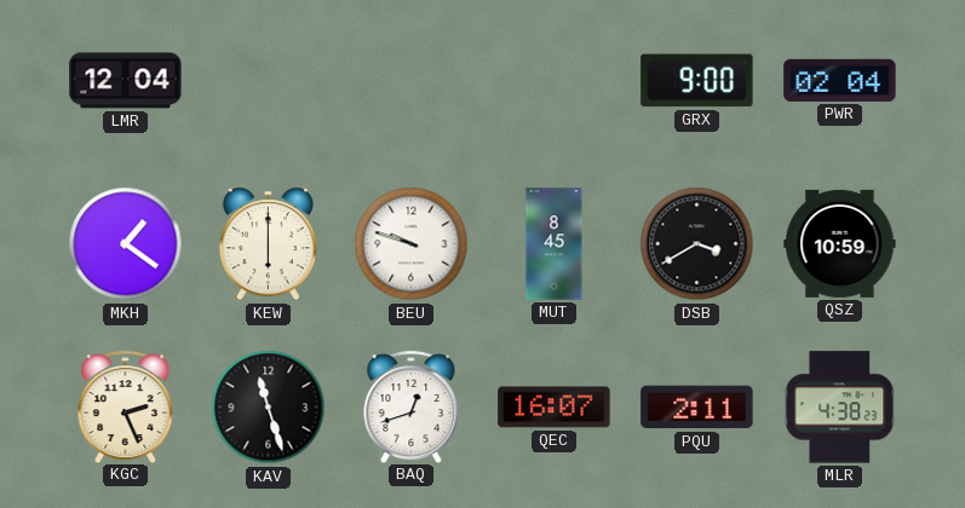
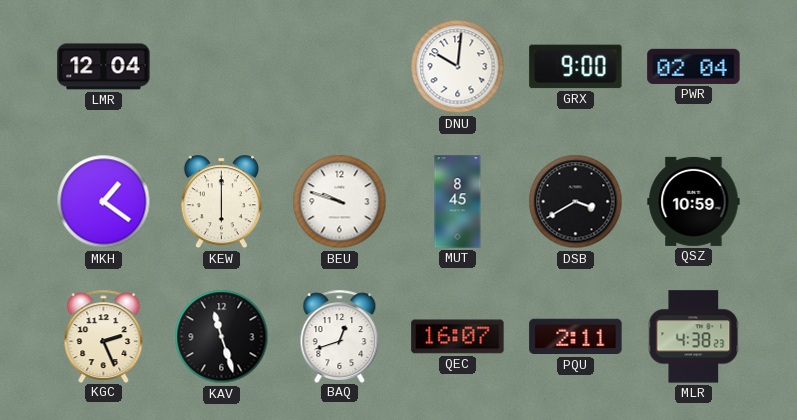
DNU: none -> 10:01 (458, 67)
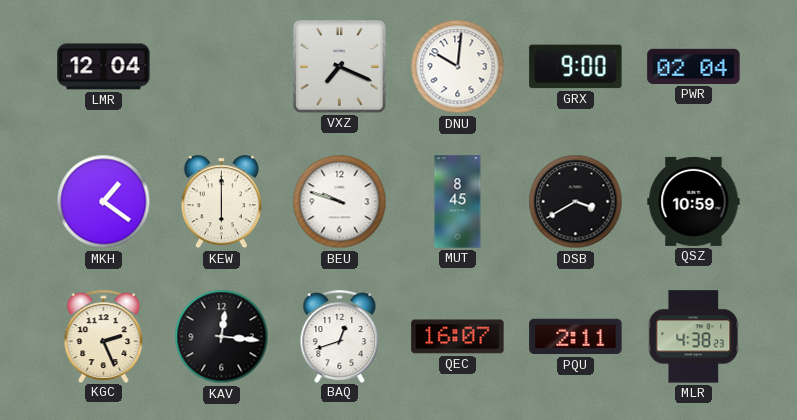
VXZ: none -> 7:19 (340, 67)
KAV: 11:27 -> 12:16 (222, 337)
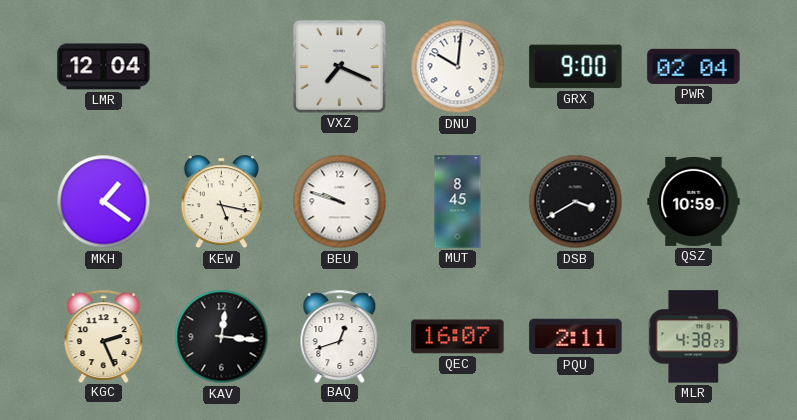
KEW: 6:00 -> 5:17 (221, 202)
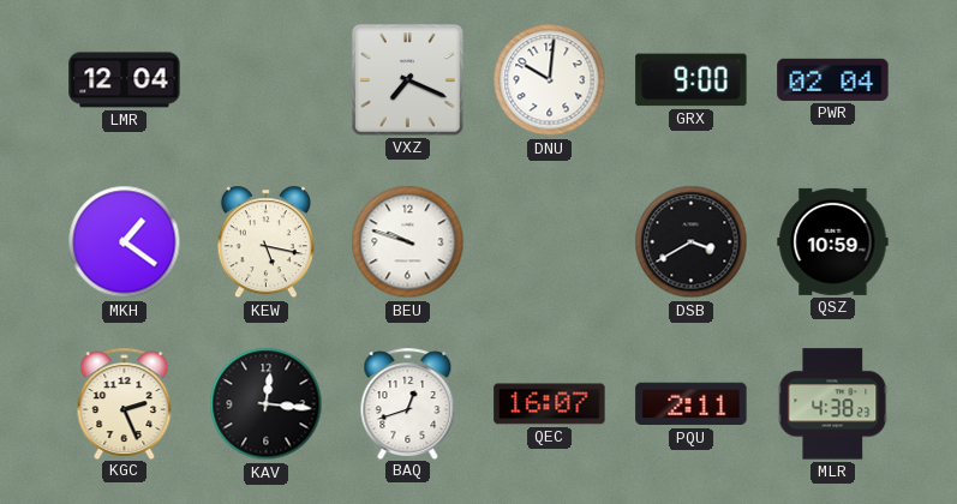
MUT: 8:45 -> none (458, 202)
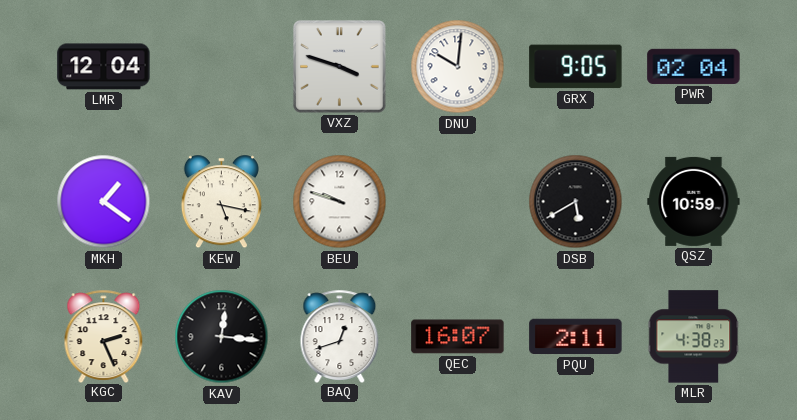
VXZ: 7:19 -> 3:48 (340, 67)
GRX: 9:00 -> 9:05 (576, 67)
DSB: 3:40 -> 5:40 (576, 202)
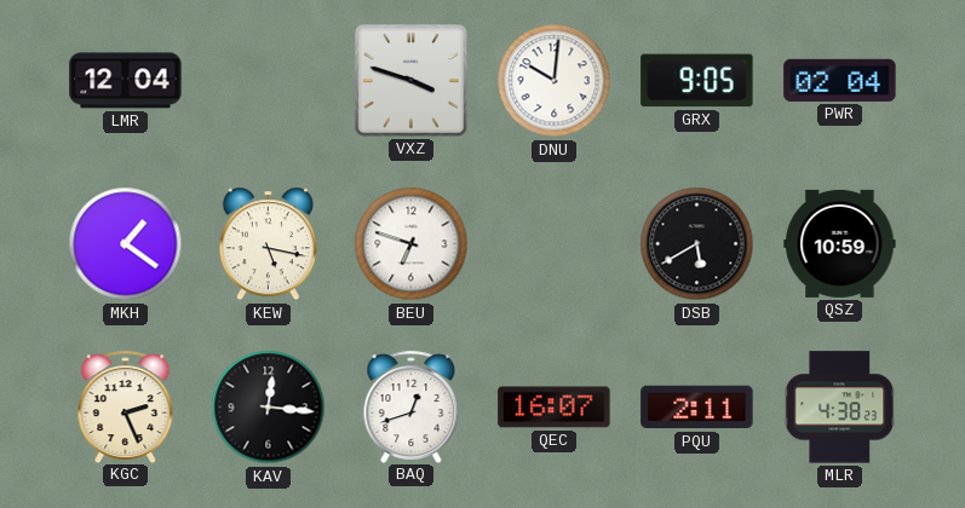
BEU: 9:48 -> 6:48 (412, 244)
